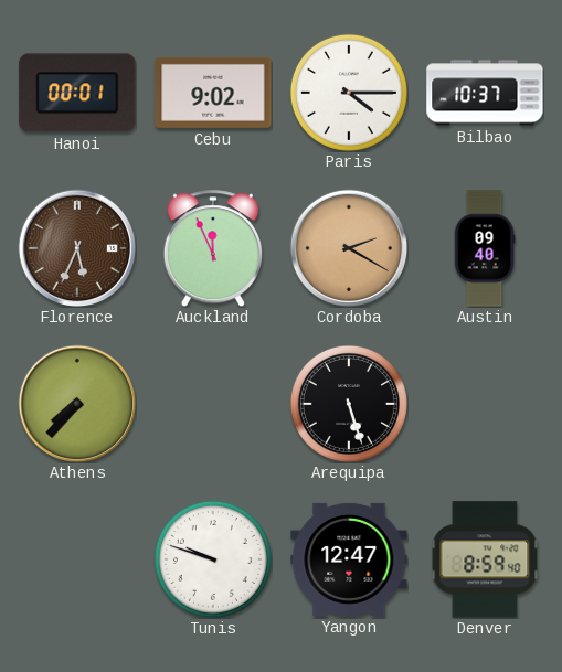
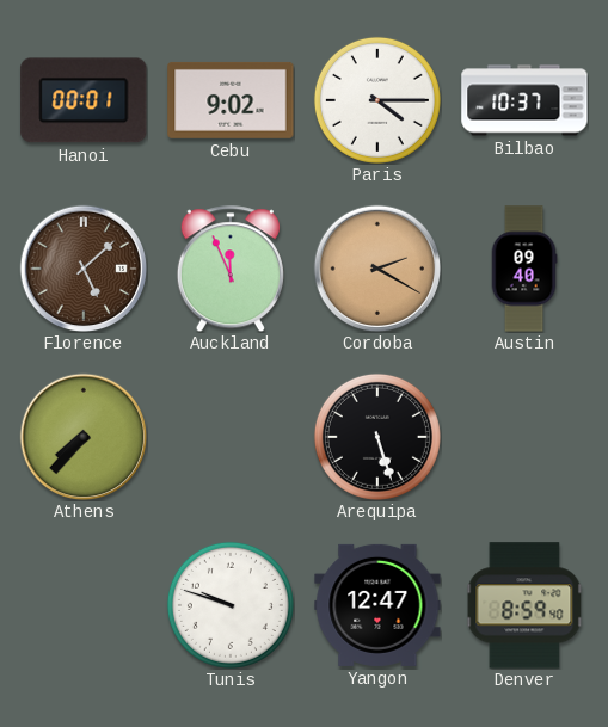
Florence: 5:34 -> 5:08 (84, 269)
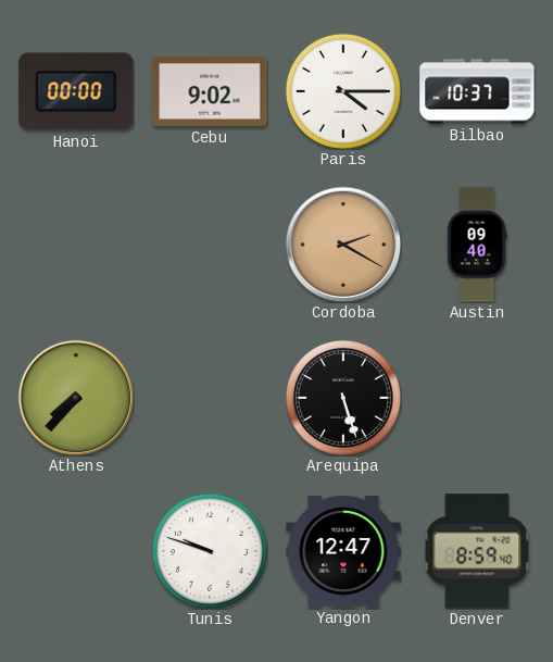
Hanoi: 00:01 -> 00:00 (76, 91)
Florence: 5:08 -> none (84, 269)
Auckland: 11:56 -> none (231, 269)
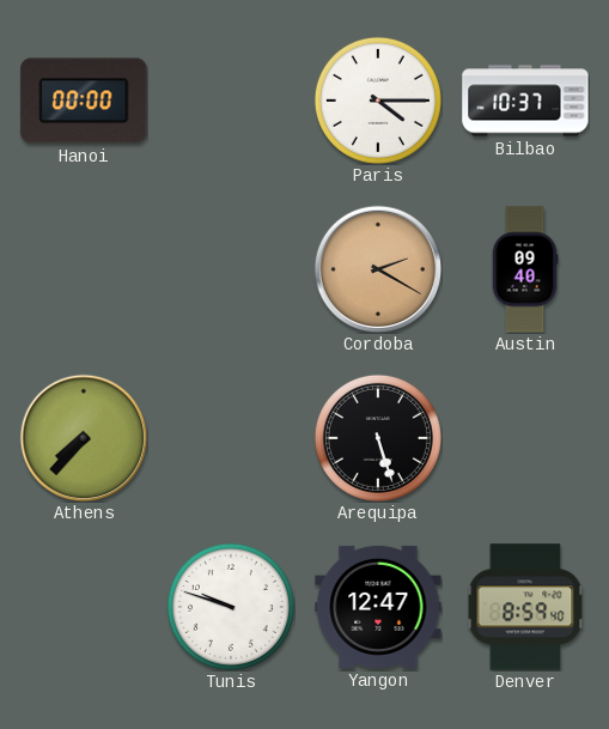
Cebu: 9:02 -> none (210, 91)
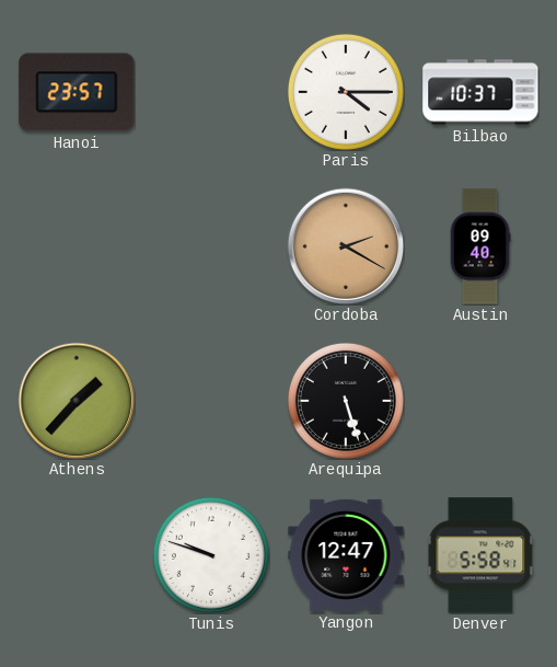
Hanoi: 00:00 -> 23:57 (77, 92)
Athens: 7:37 -> 1:37 (77, 401)
Denver: 8:59 -> 5:58 (480, 555)
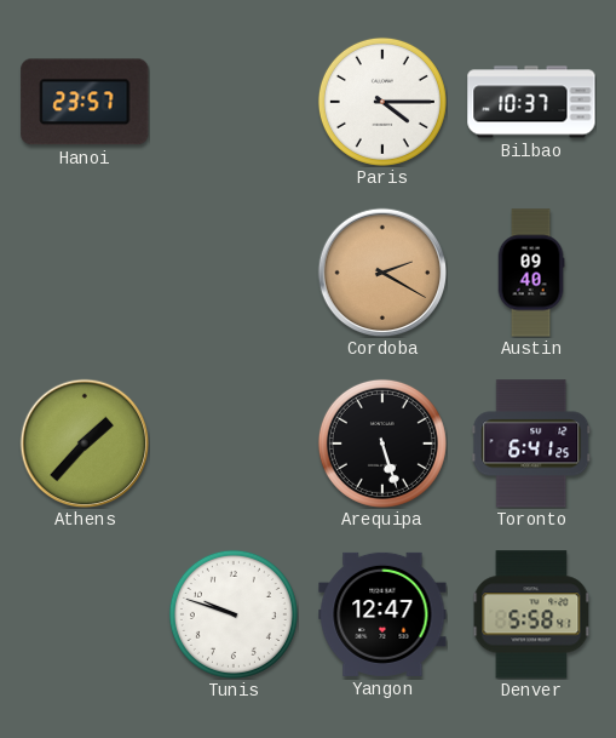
Toronto: none -> 6:41 (531, 444)
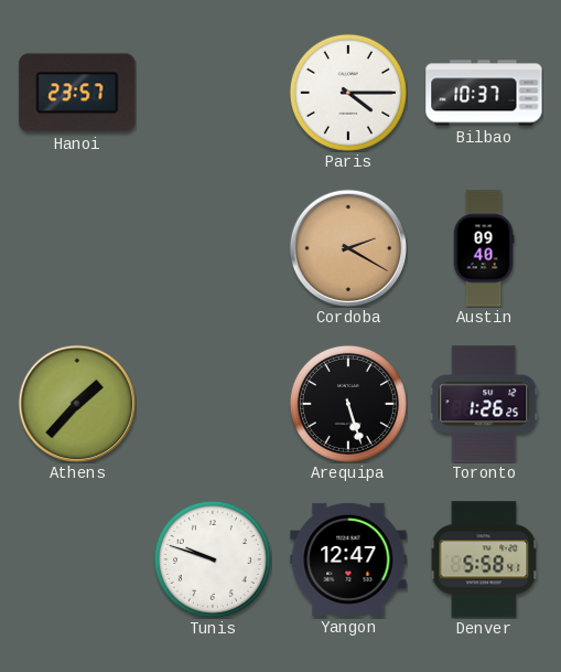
Toronto: 6:41 -> 1:26 (484, 404)
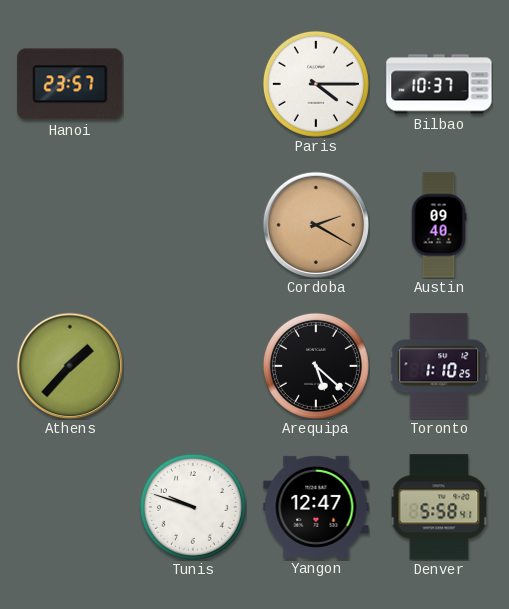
Arequipa: 5:27 -> 5:22 (316, 366)
Toronto: 1:26 -> 1:10 (439, 366)
